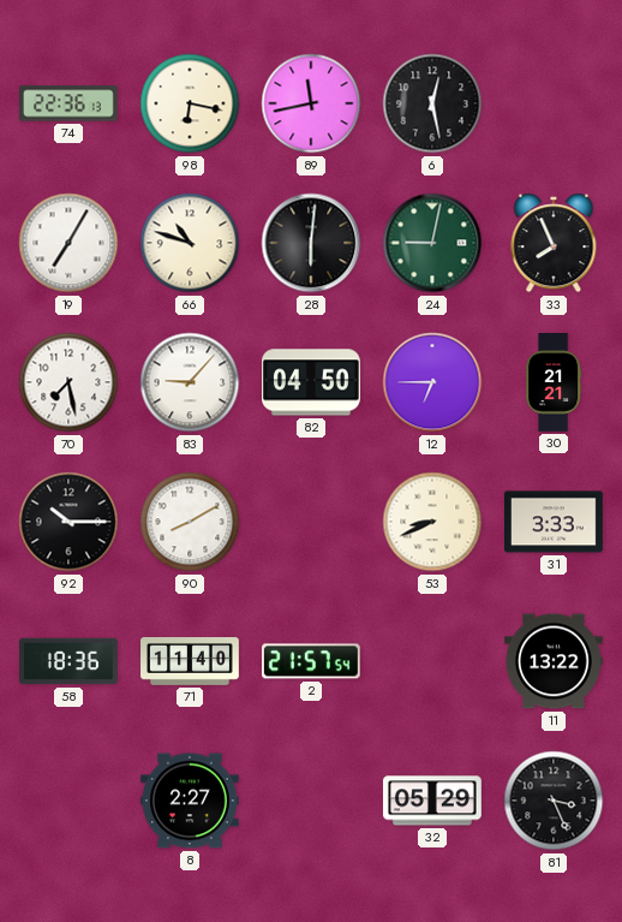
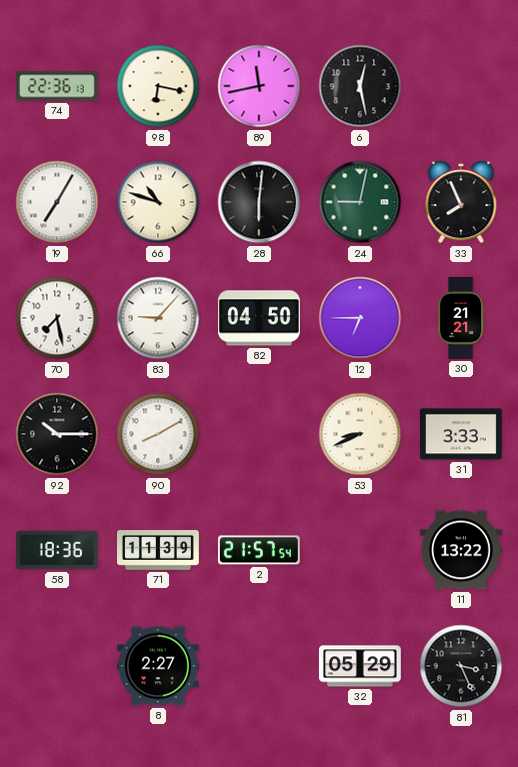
71: 11:40 -> 11:39 (159, 551)
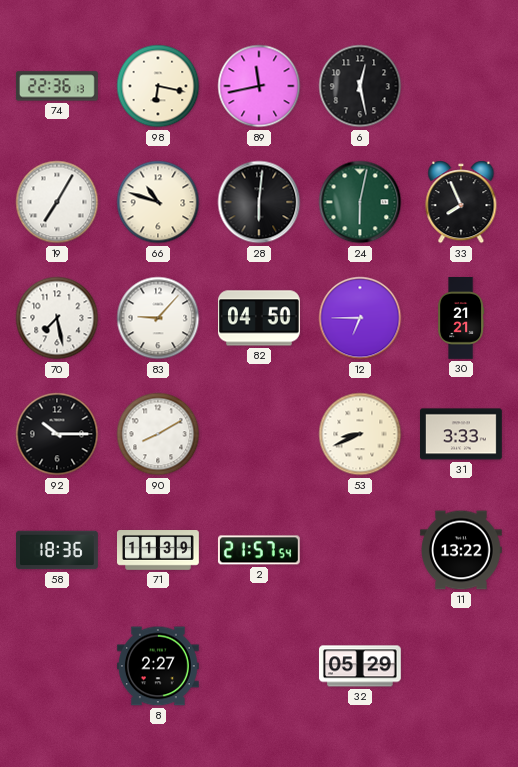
24: 9:02 -> 6:02 (360, 202)
81: 3:26 -> none (461, 666)
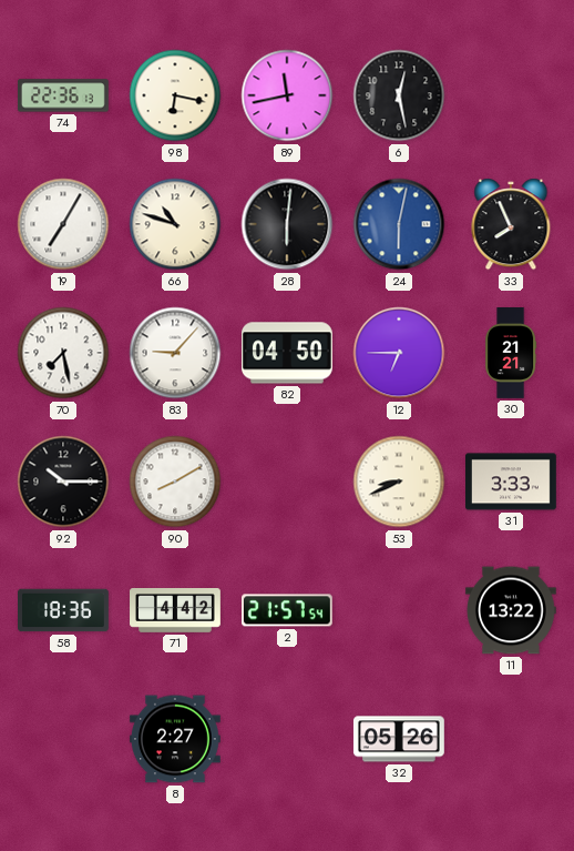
24 dial: green -> blue (399, 224)
71: 11:39 -> 4:42 (176, 611)
32: 05:29 -> 05:26 (399, 739)
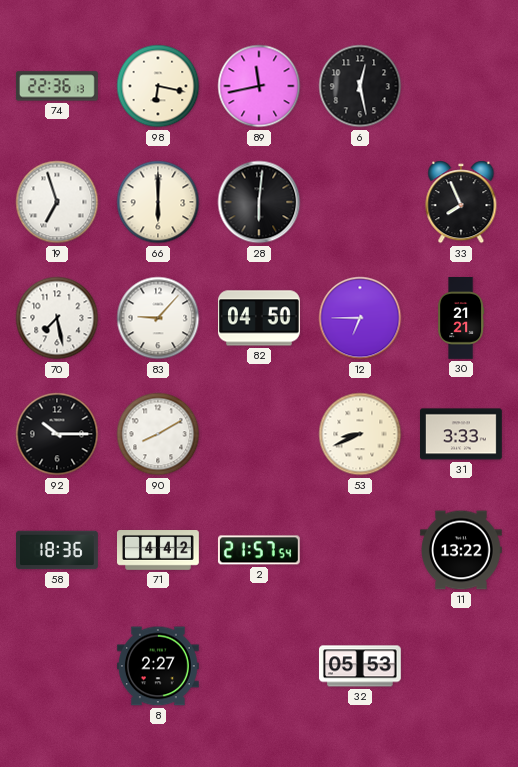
19: 7:05 -> 6:57 (57, 202)
66: 10:48 -> 6:00 (158, 202)
24: 6:02 -> none (399, 224)
32: 05:26 -> 05:53 (360, 666)
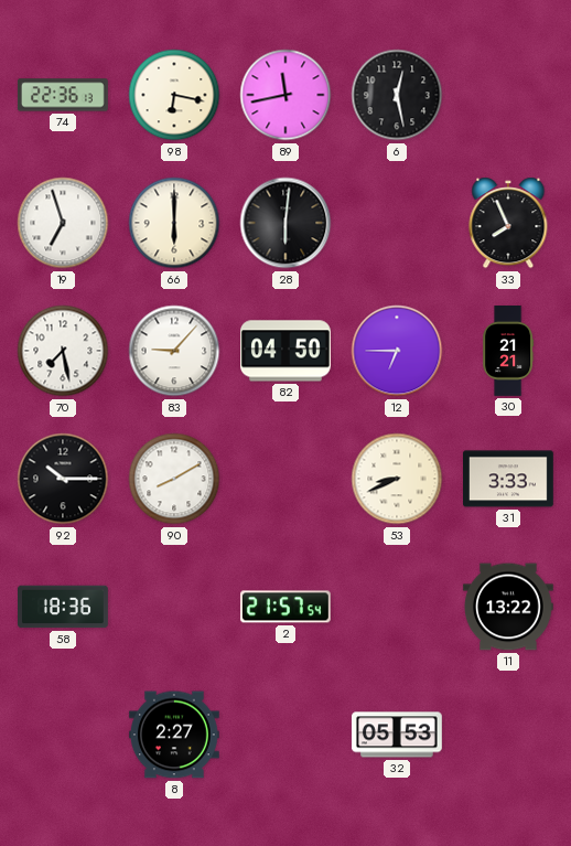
71: 4:42 -> none (159, 551)
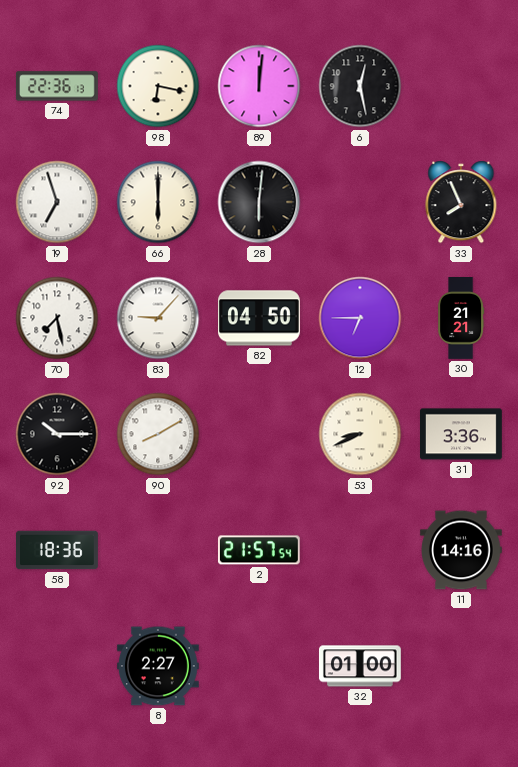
89: 11:43 -> 12:01 (259, 86)
31: 3:33 -> 3:36 (462, 434)
11: 13:22 -> 14:16 (461, 550)
32: 05:53 -> 01:00 (360, 666)
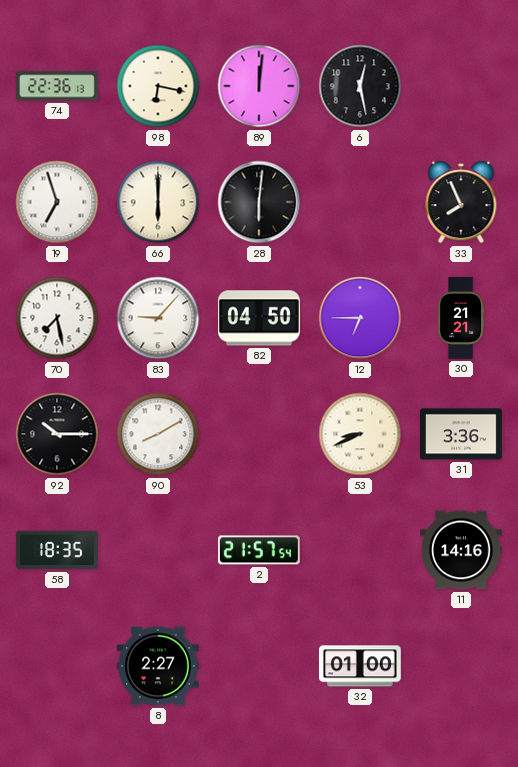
58: 18:36 -> 18:35 (58, 550)
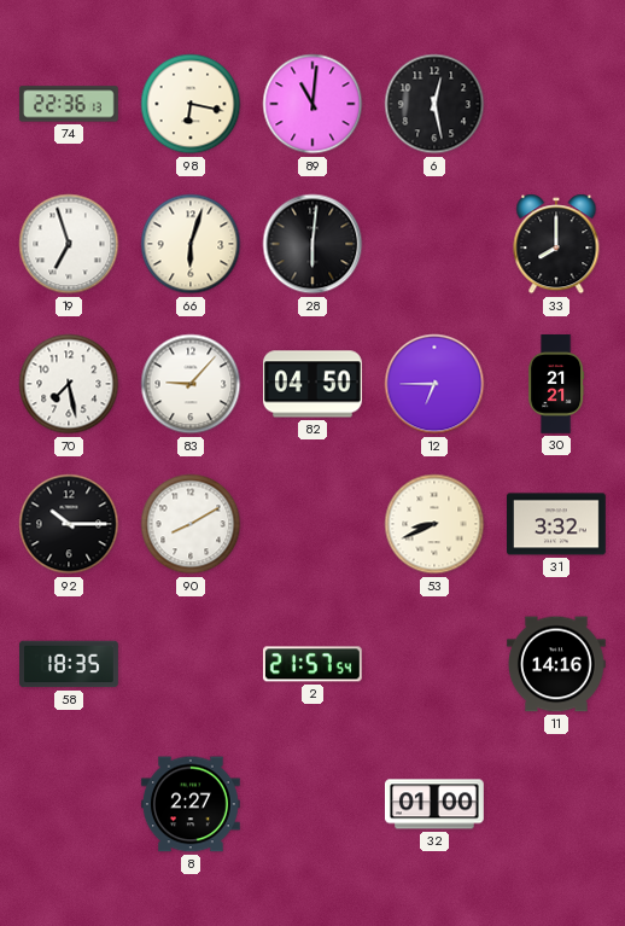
89: 12:01 -> 11:01 (312, 104)
66: 6:00 -> 6:03 (191, 244)
33: 7:56 -> 8:00 (556, 244)
31: 3:36 -> 3:32 (557, 524)
